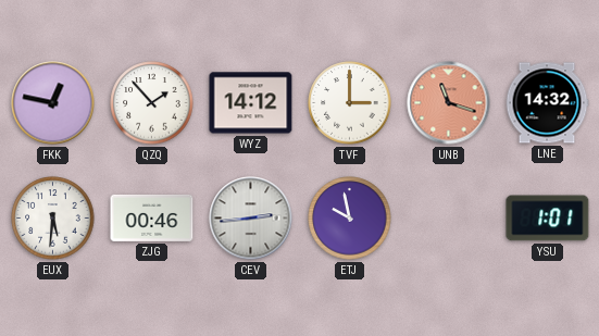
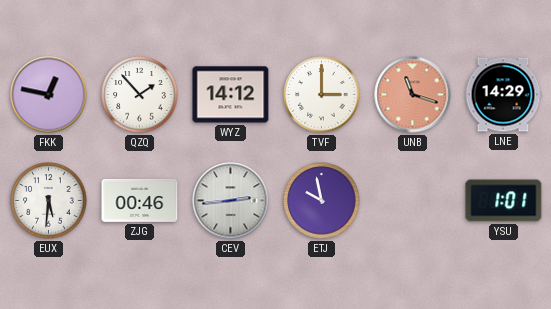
LNE: 14:32 -> 14:29 (503, 95)
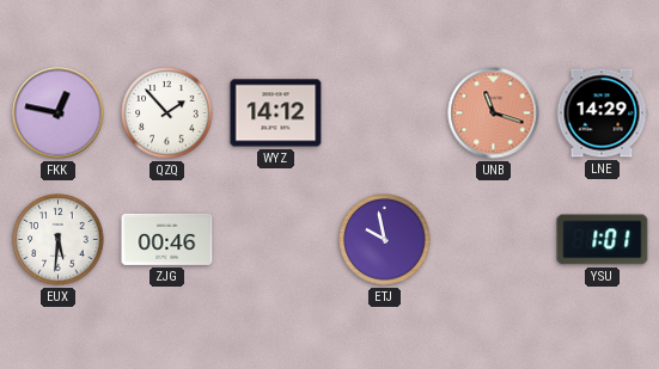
TVF: 3:00 -> none (322, 95)
CEV: 2:44 -> none (231, 201)
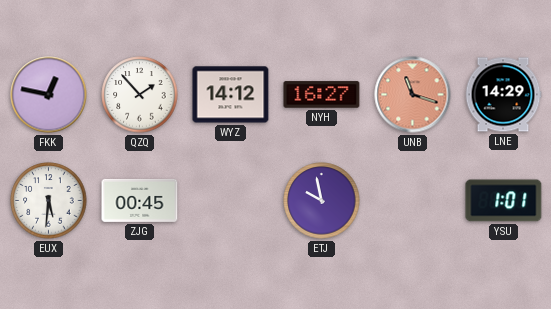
NYH: none -> 16:27 (322, 95)
ZJG: 00:46 -> 00:45 (140, 200)
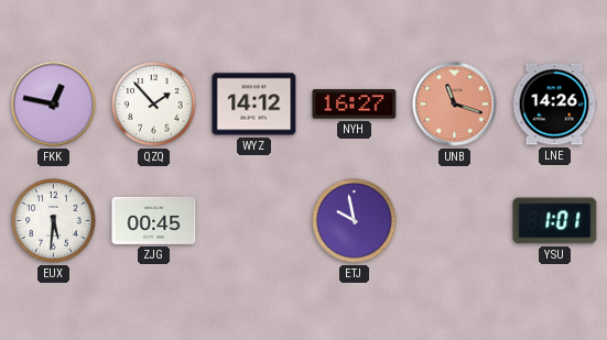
LNE: 14:29 -> 14:26 (554, 105)
